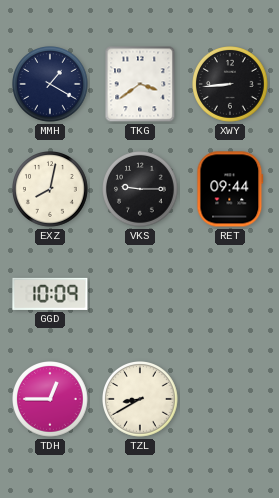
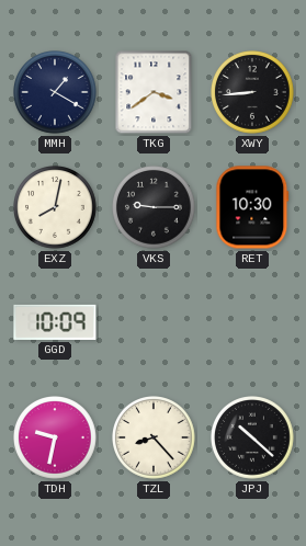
RET: 09:44 -> 10:30 (252, 207)
TDH: 12:45 -> 9:32 (56, 439)
TZL: 8:40 -> 8:23 (155, 439)
JPJ: none -> 10:22 (253, 439)
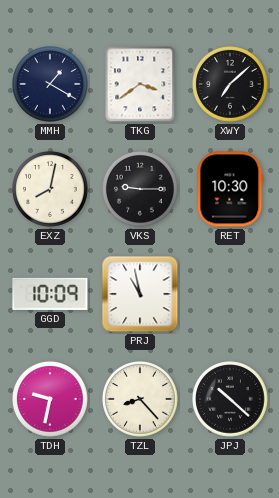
XWY: 8:44 -> 7:08 (231, 85)
PRJ: none -> 10:58 (140, 294)
